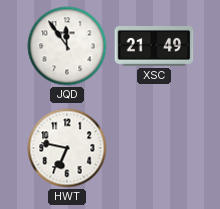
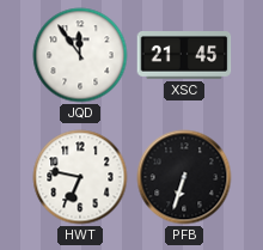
XSC: 21:49 -> 21:45 (184, 56)
PFB: none -> 6:33 (184, 177)
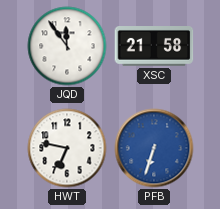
XSC: 21:45 -> 21:58 (154, 47)
PFB dial: black -> blue (154, 148)
